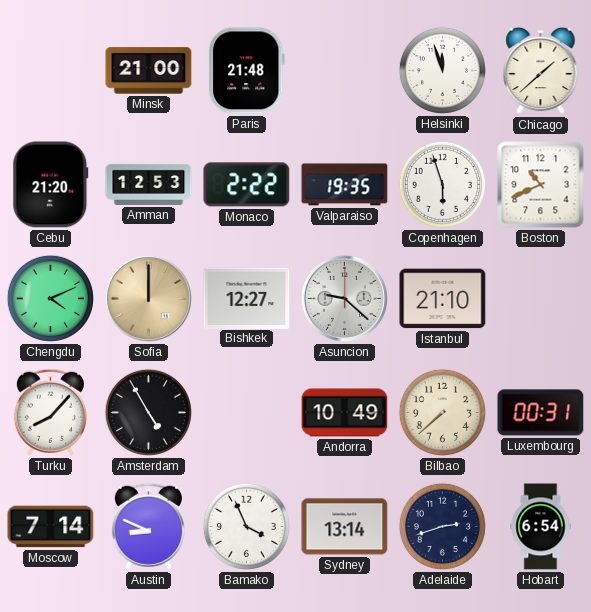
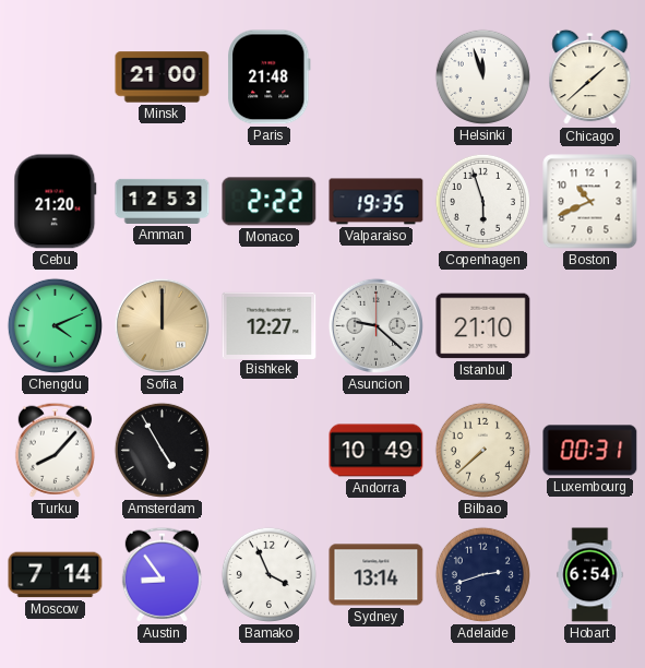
Austin: 8:49 -> 8:54 (162, 574)
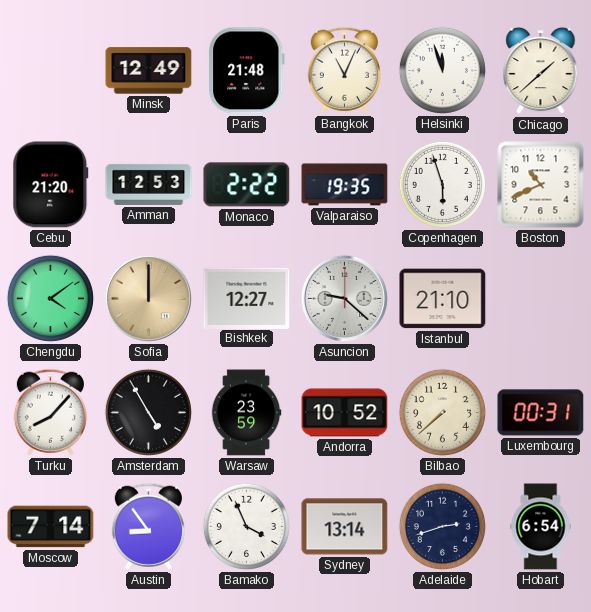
Minsk: 21:00 -> 12:49 (149, 71)
Bangkok: none -> 11:04 (344, 70)
Chengdu: 4:11 -> 4:09 (50, 298)
Warsaw: none -> 23:59 (246, 413)
Andorra: 10:49 -> 10:52 (345, 413)
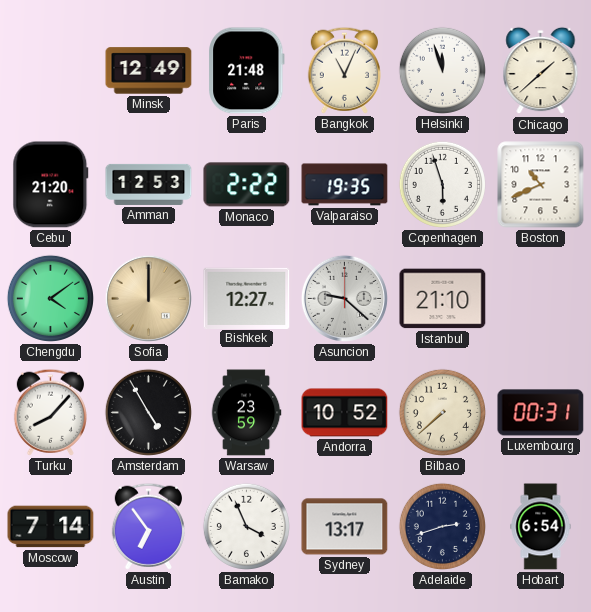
Austin: 8:54 -> 6:54 (148, 526)
Sydney: 13:14 -> 13:17 (345, 527)
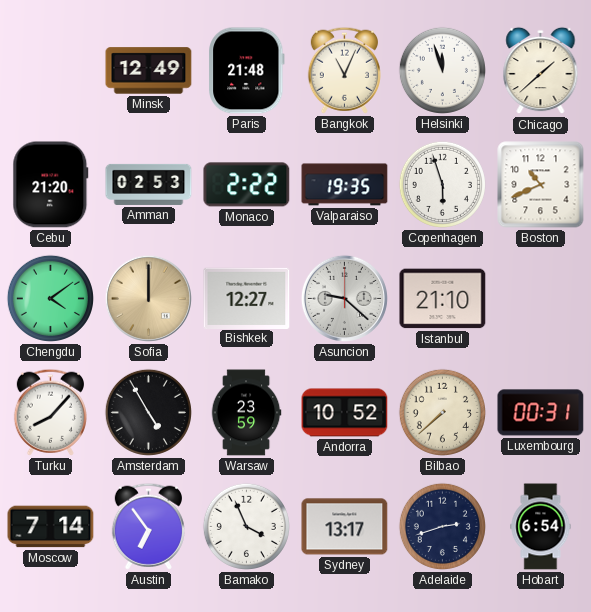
Amman: 12:53 -> 02:53 (149, 184)
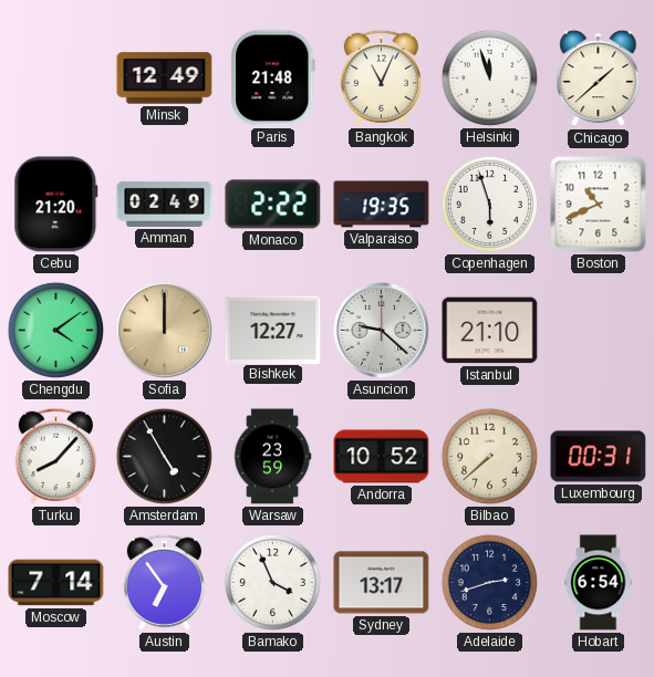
Amman: 02:53 -> 02:49 (165, 204)
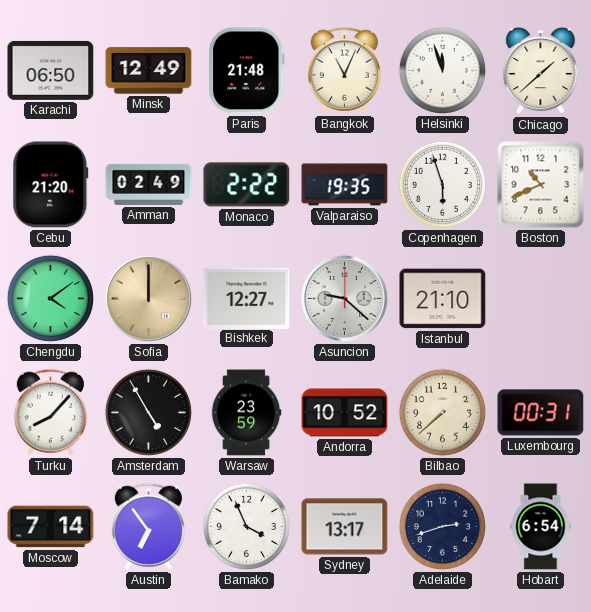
Karachi: none -> 06:50 (51, 70)
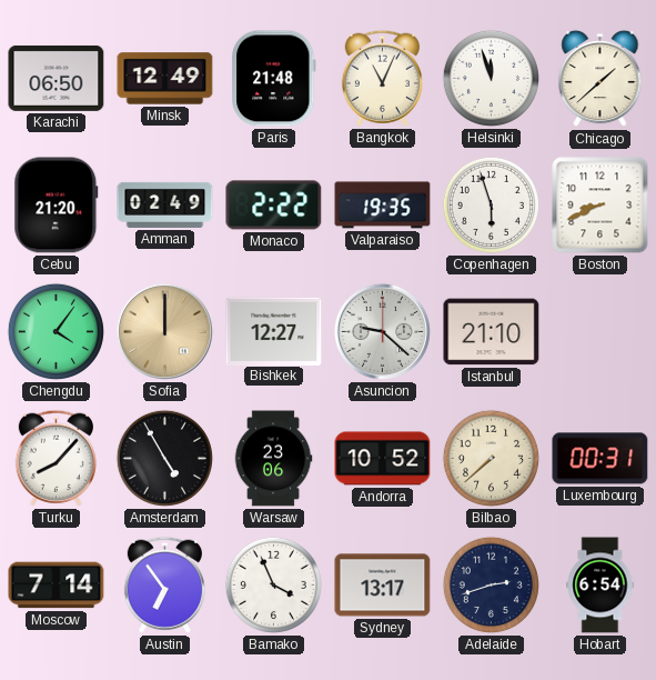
Boston: 10:41 -> 8:41 (601, 206)
Chengdu: 4:09 -> 4:06 (55, 331)
Warsaw: 23:59 -> 23:06 (273, 459)
